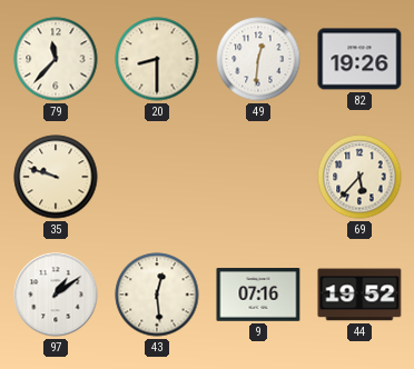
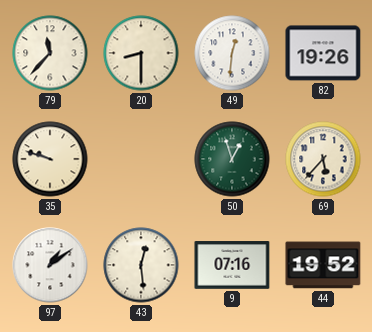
50: none -> 12:57 (232, 159)
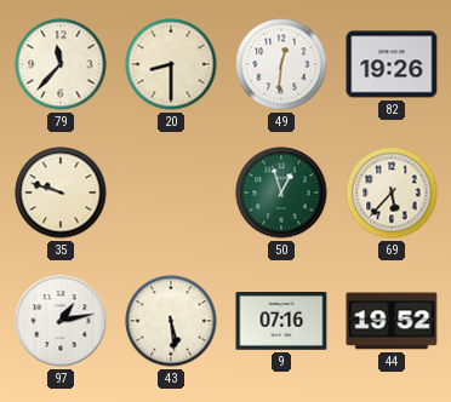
97: 1:09 -> 1:13 (61, 321)
43: 12:29 -> 5:29 (171, 321)
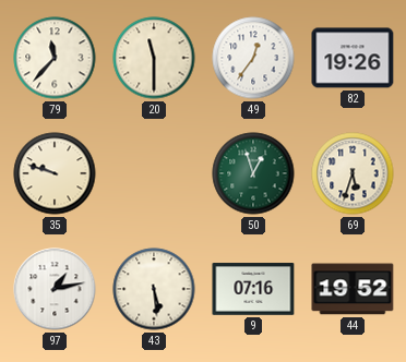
20: 8:30 -> 11:30 (154, 58)
49: 12:31 -> 12:36 (253, 58)
69: 5:37 -> 5:33 (353, 173)
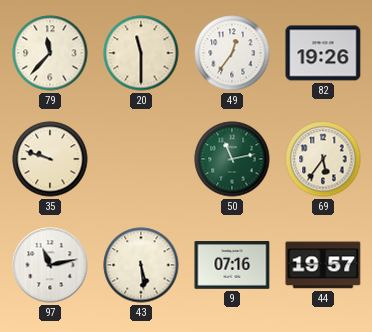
50: 12:57 -> 11:13 (232, 159)
69: 5:33 -> 5:36 (323, 159)
97: 1:13 -> 11:13 (50, 265)
44: 19:52 -> 19:57 (323, 265)
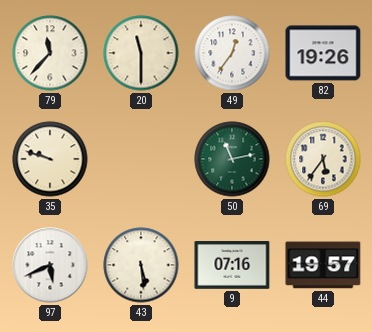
97: 11:13 -> 5:41 (50, 265)
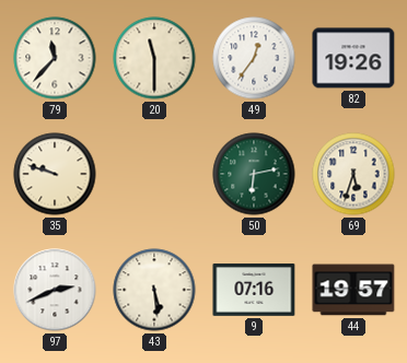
50: 11:13 -> 6:13 (254, 174)
69: 5:36 -> 5:33 (353, 174)
97: 5:41 -> 2:41 (55, 290)
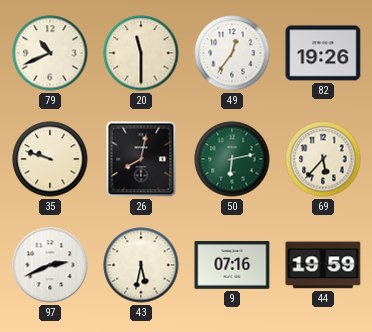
79: 11:37 -> 10:41 (50, 53)
26: none -> 8:02 (141, 159)
69: 5:33 -> 5:37 (323, 159)
43: 5:29 -> 5:32 (141, 265)
44: 19:57 -> 19:59 (323, 265)
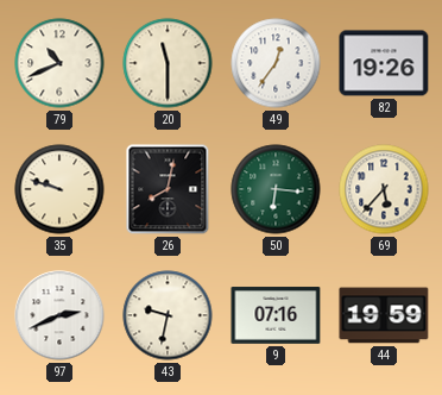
50: 6:13 -> 6:16 (276, 189)
43: 5:32 -> 9:32 (168, 315)
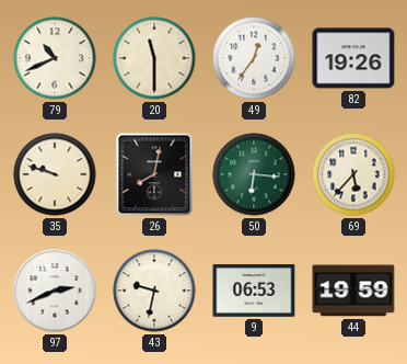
9: 07:16 -> 06:53 (254, 291)
